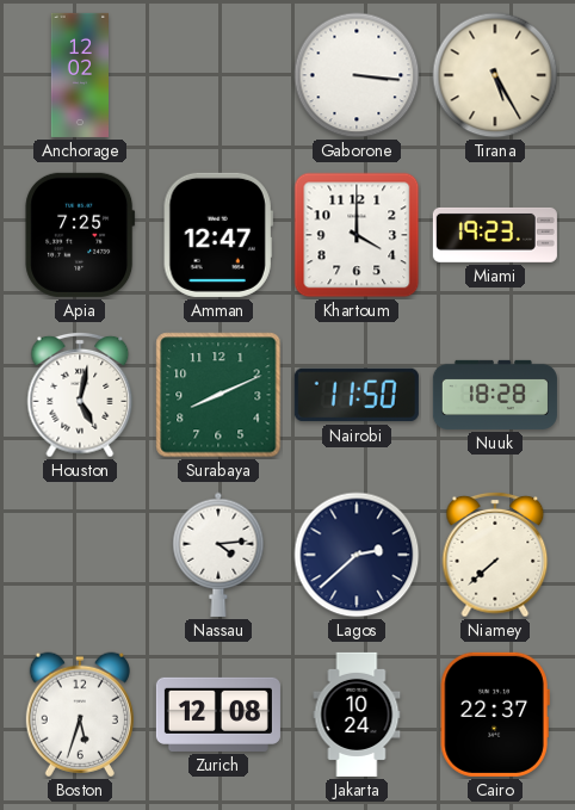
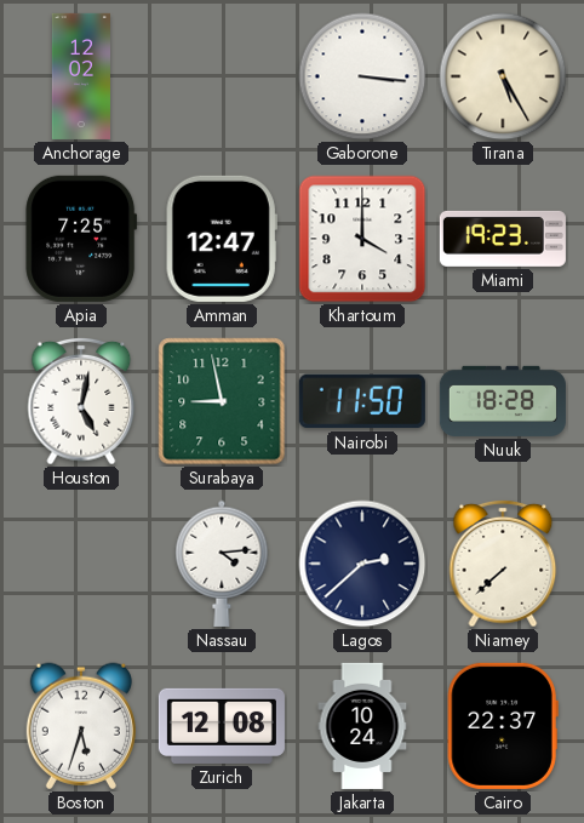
Surabaya: 8:11 -> 8:58 (222, 401)
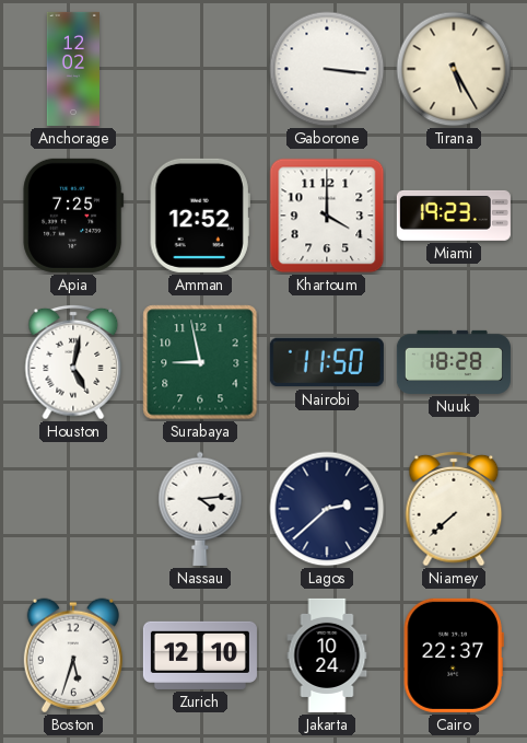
Amman: 12:47 -> 12:52 (200, 216)
Zurich: 12:08 -> 12:10 (200, 655)
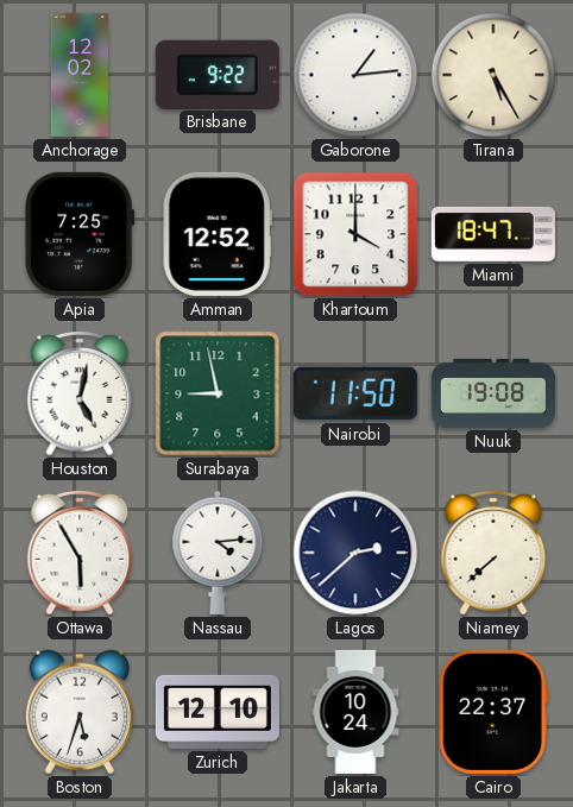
Brisbane: none -> 9:22 (218, 74)
Gaborone: 3:16 -> 1:14 (355, 75)
Miami: 19:23 -> 18:47 (493, 234)
Nuuk: 18:28 -> 19:08 (493, 393)
Ottawa: none -> 5:55 (80, 553)
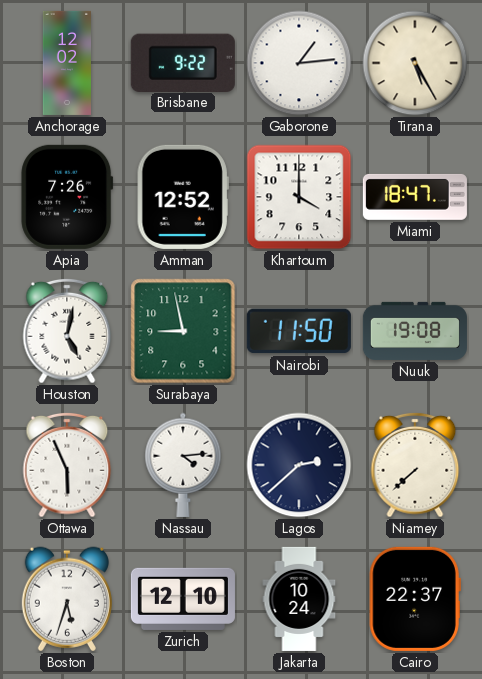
Apia: 7:25 -> 7:26 (67, 197)
Ottawa: 5:55 -> 5:56 (67, 465)
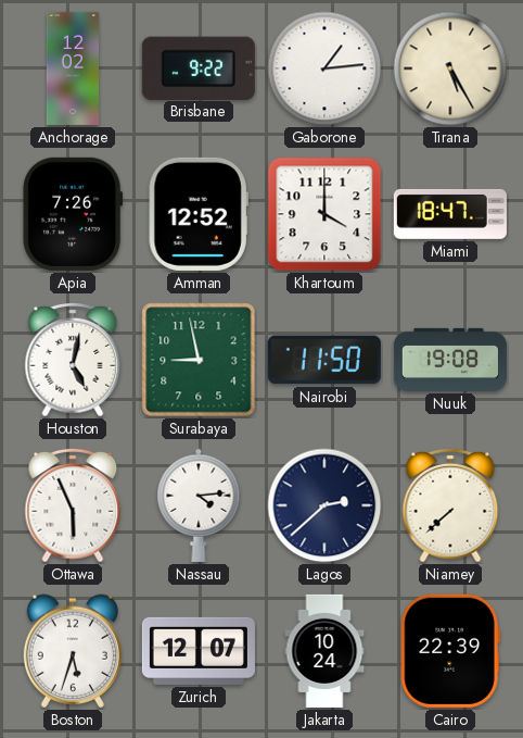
Zurich: 12:10 -> 12:07 (199, 651)
Cairo: 22:37 -> 22:39 (450, 651)
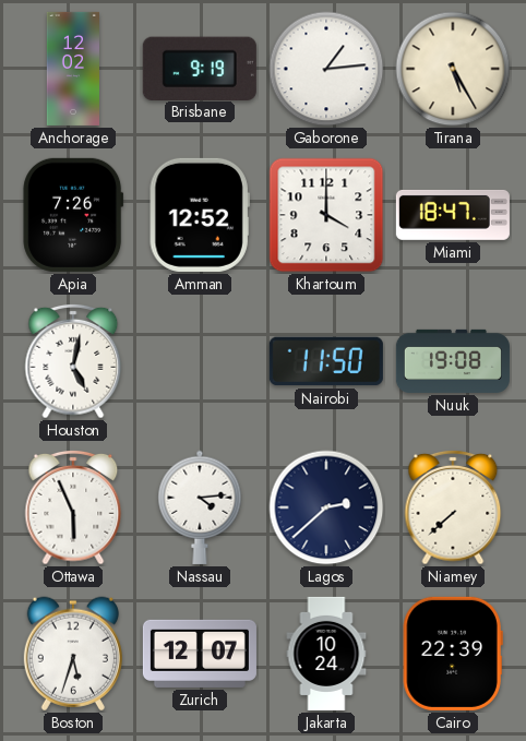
Brisbane: 9:22 -> 9:19 (200, 68)
Surabaya: 8:58 -> none (199, 360)
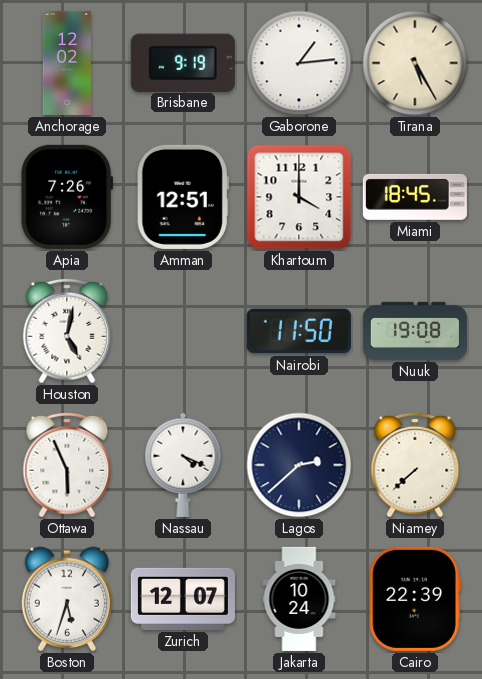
Amman: 12:52 -> 12:51 (183, 197)
Miami: 18:47 -> 18:45 (415, 197)
Nassau: 4:14 -> 4:19 (183, 465)
